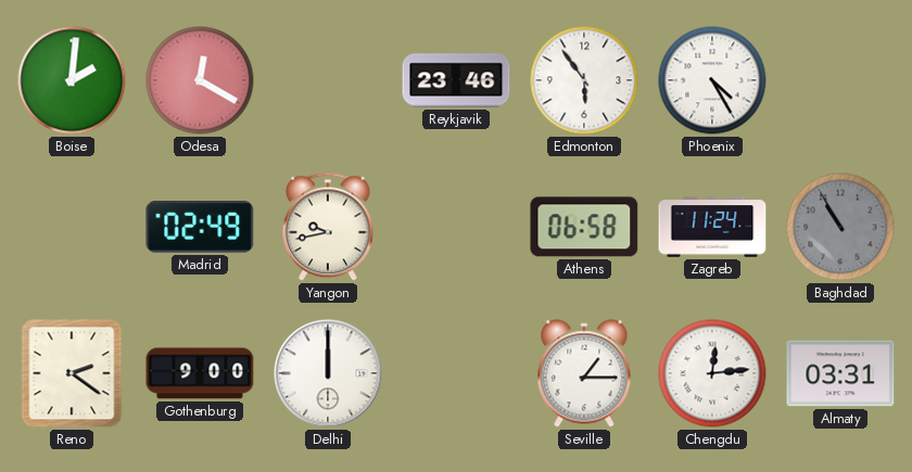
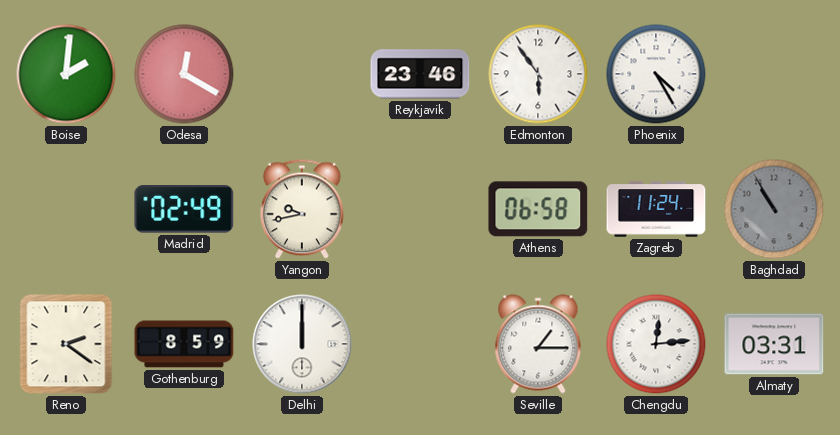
Gothenburg: 9:00 -> 8:59 (184, 344)
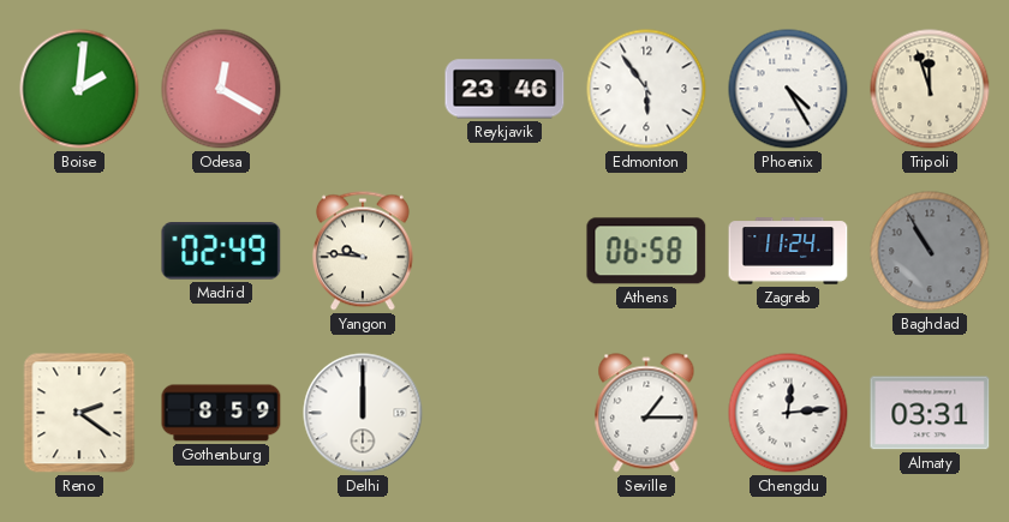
Tripoli: none -> 11:57 (930, 89)
Yangon: 9:43 -> 9:46 (363, 251)
